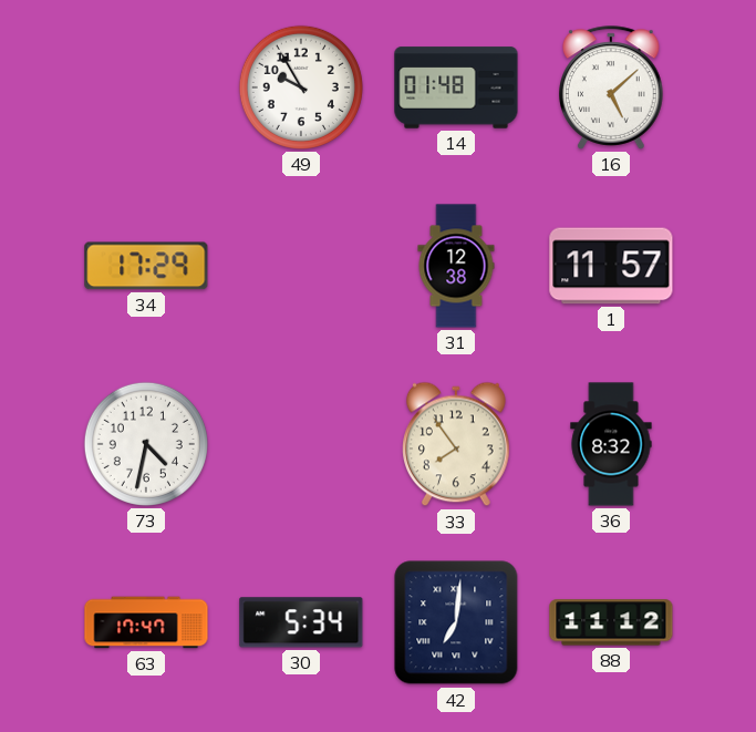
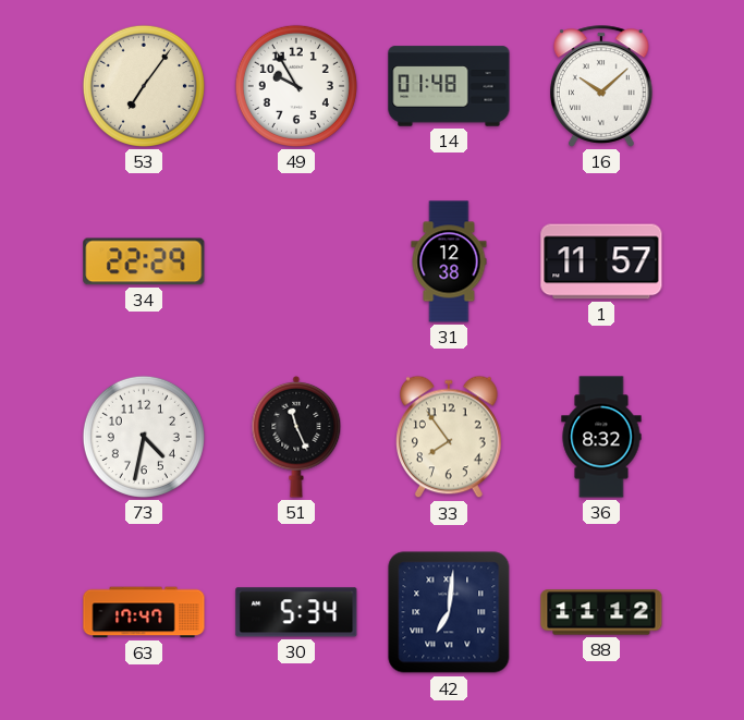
53: none -> 7:06 (144, 86)
16: 5:08 -> 10:08 (602, 86)
34: 17:29 -> 22:29 (144, 261)
51: none -> 11:26 (296, 437)
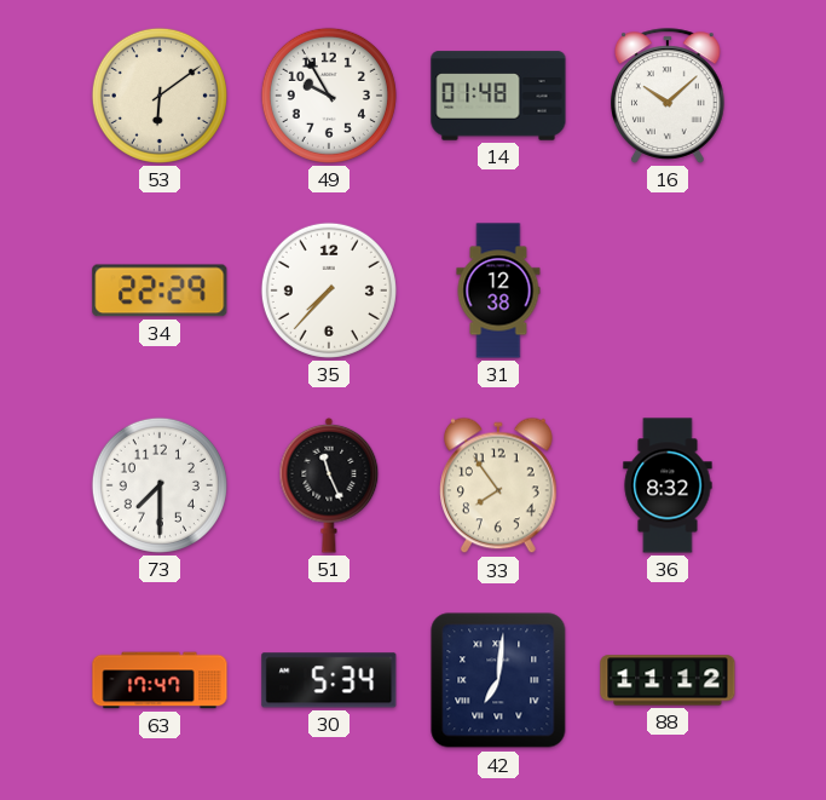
53: 7:06 -> 6:09 (160, 96)
35: none -> 7:37 (329, 290)
1: 11:57 -> none (601, 261)
73: 4:32 -> 7:30 (160, 485)
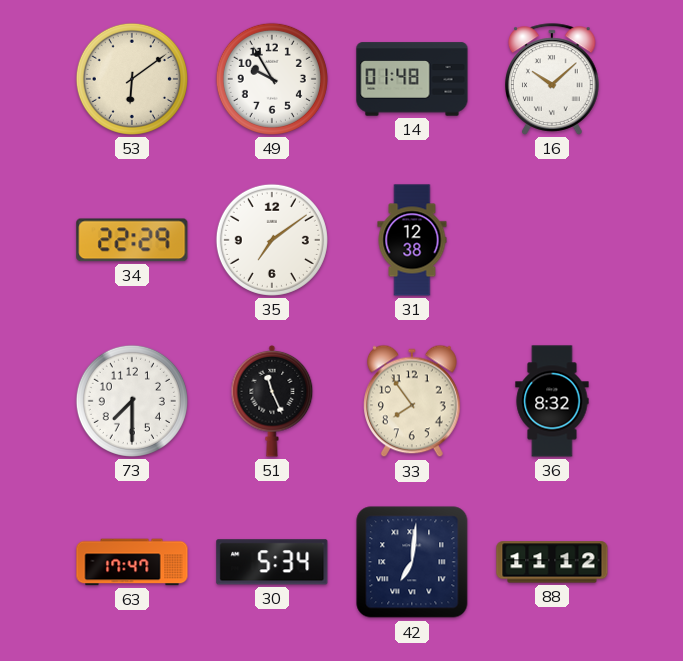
35: 7:37 -> 7:09 (272, 240)
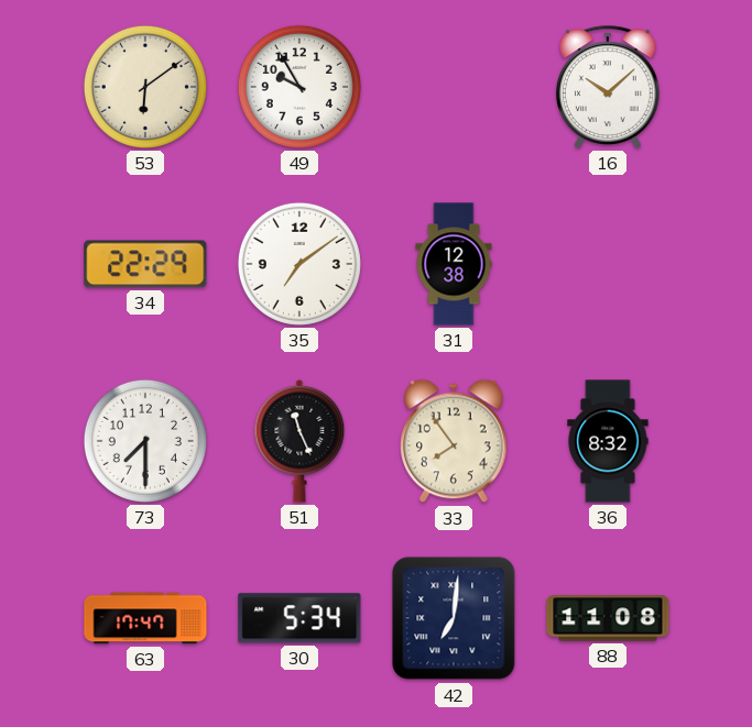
14: 01:48 -> none (412, 79)
88: 11:12 -> 11:08 (608, 618)
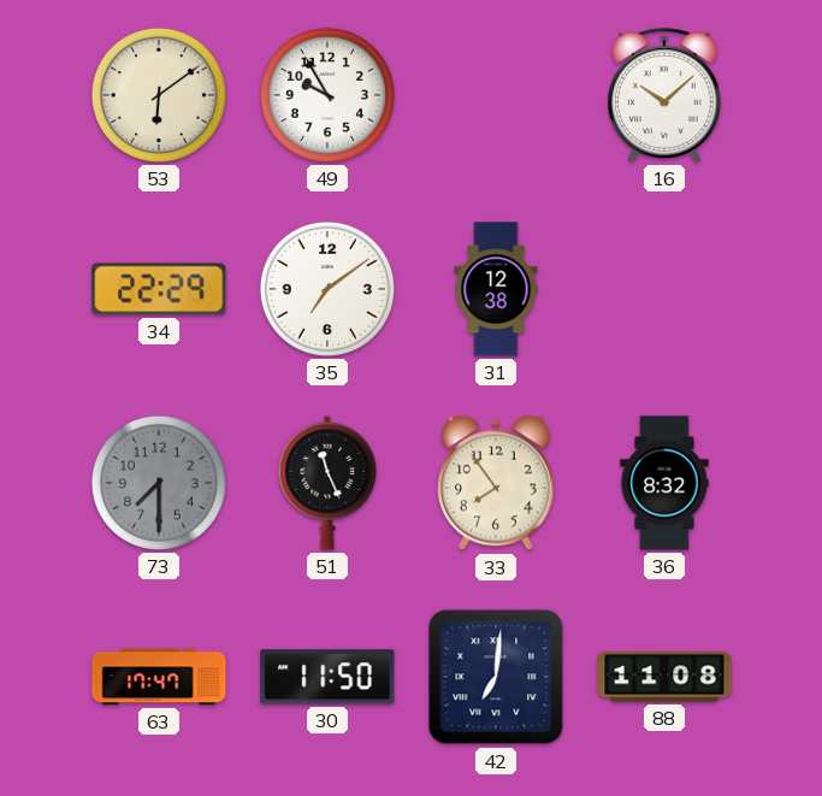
73 dial: white -> grey (159, 483)
30: 5:34 -> 11:50 (327, 677)
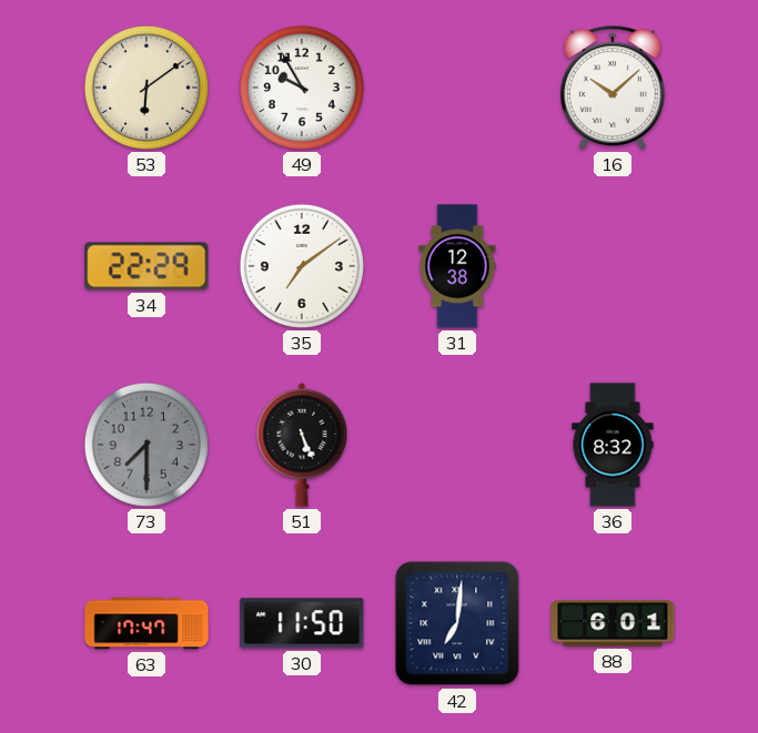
51: 11:26 -> 5:26 (302, 445)
33: 7:54 -> none (497, 483)
88: 11:08 -> 6:01 (613, 623)
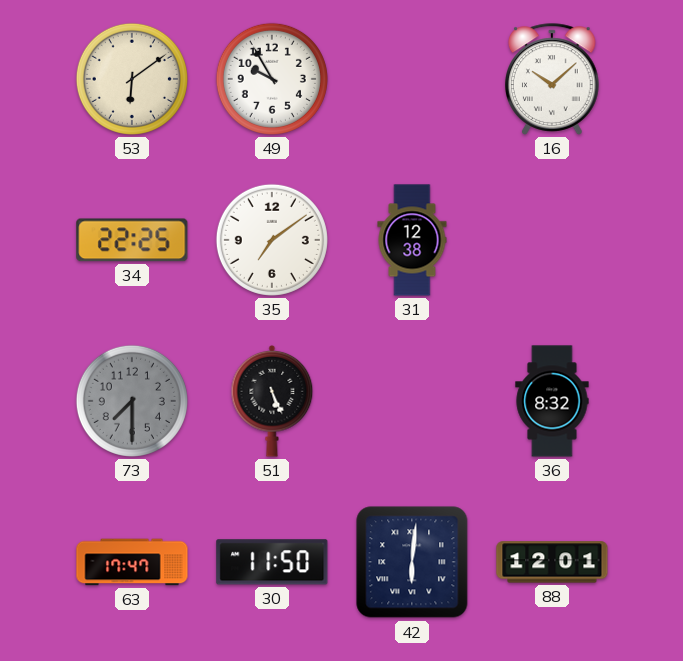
34: 22:29 -> 22:25 (132, 240)
42: 7:01 -> 6:01 (412, 562)
88: 6:01 -> 12:01 (552, 562)
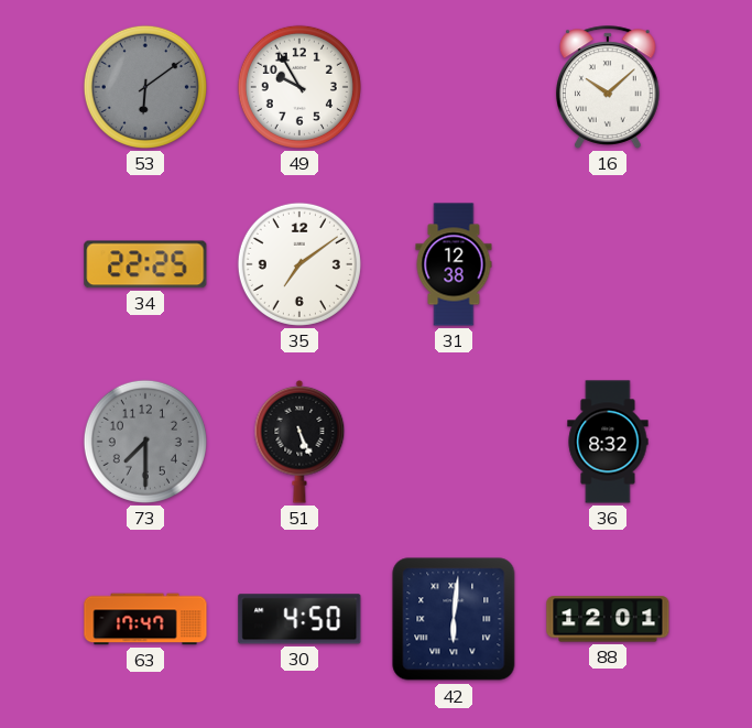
53 dial: cream -> grey (145, 87)
30: 11:50 -> 4:50 (299, 619)
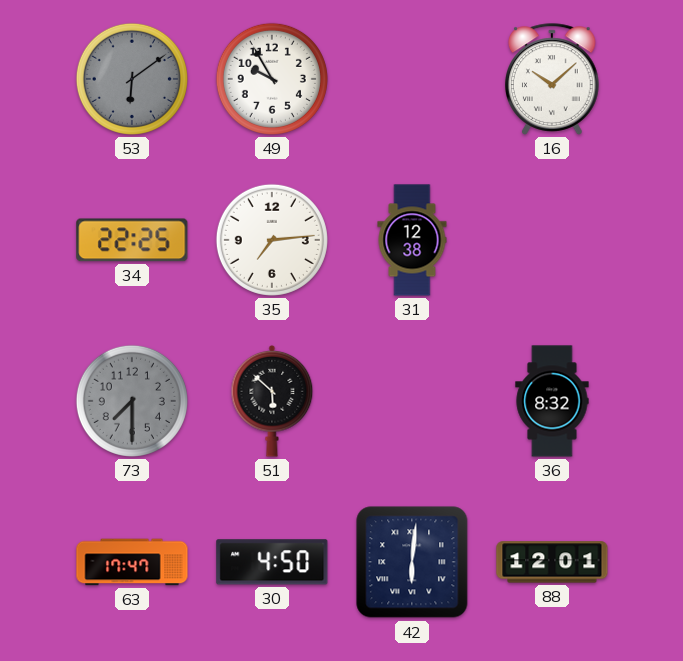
35: 7:09 -> 7:14 (272, 240)
51: 5:26 -> 5:52 (272, 401)
